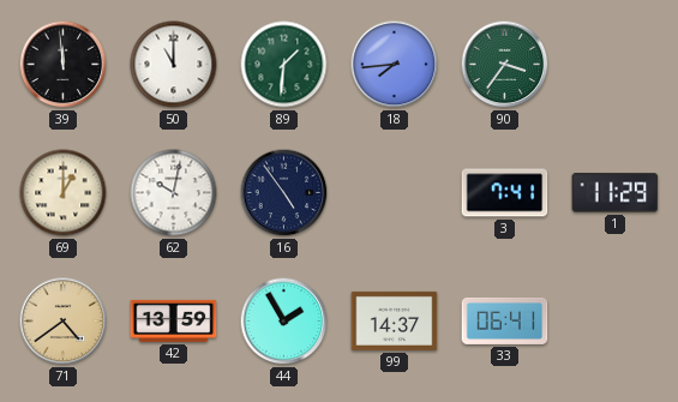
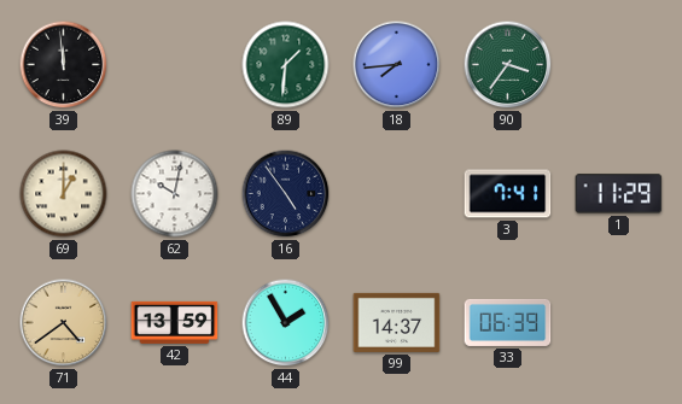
50: 11:00 -> none (174, 65)
33: 06:41 -> 06:39 (508, 322)
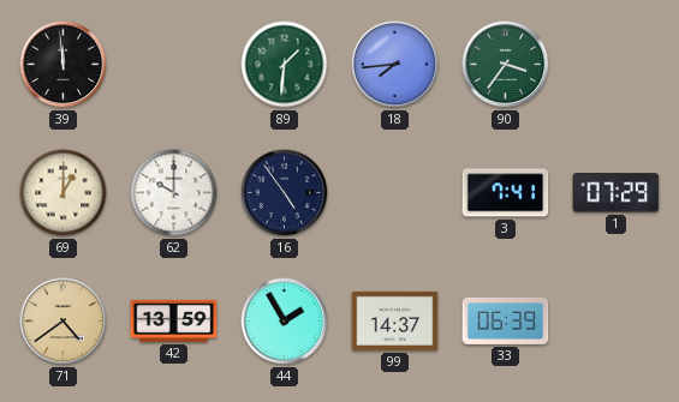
62: 10:02 -> 10:00 (174, 193)
1: 11:29 -> 07:29 (617, 193)
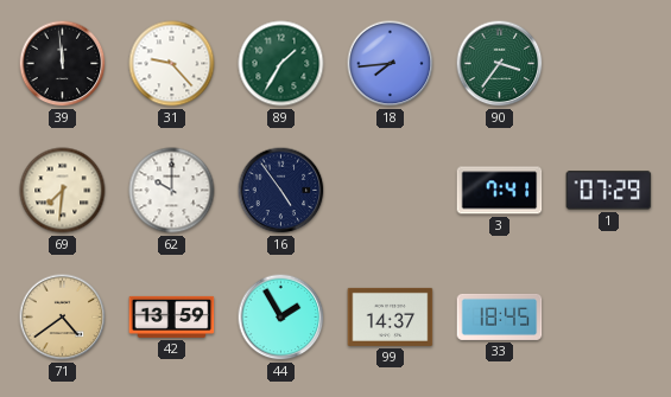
31: none -> 9:23 (172, 64)
89: 1:31 -> 1:35 (281, 64)
69: 1:00 -> 7:31 (63, 191)
33: 06:39 -> 18:45 (500, 316)
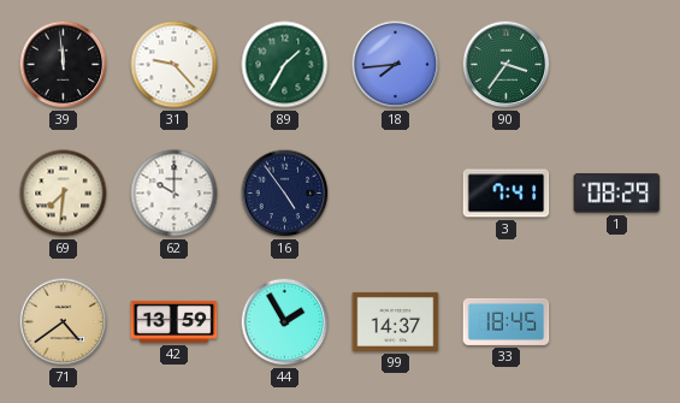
1: 07:29 -> 08:29 (617, 194)
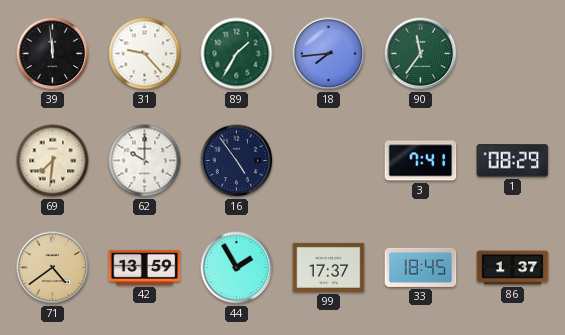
90: 3:36 -> 11:36 (421, 54)
99: 14:37 -> 17:37 (329, 267)
86: none -> 1:37 (513, 268)
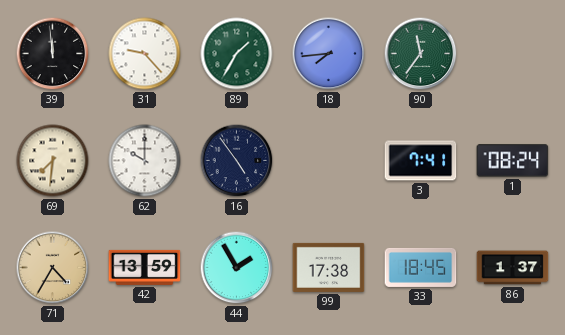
1: 08:29 -> 08:24 (513, 161)
71: 4:39 -> 4:35 (53, 268)
99: 17:37 -> 17:38 (329, 267)
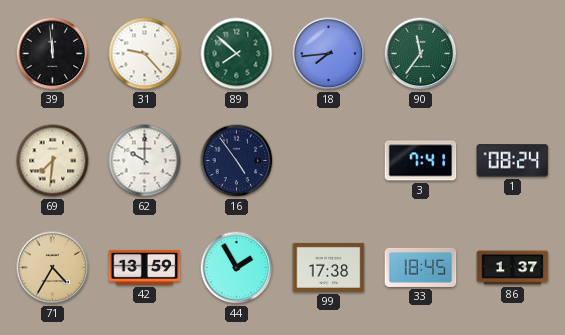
89: 1:35 -> 7:52 (237, 54)
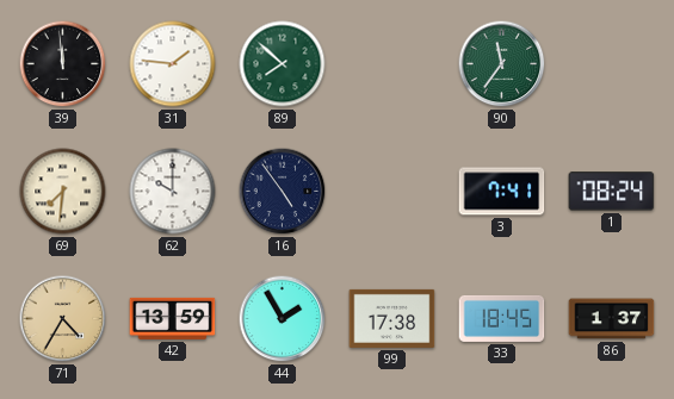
31: 9:23 -> 1:46 (173, 64)
18: 7:44 -> none (329, 54)
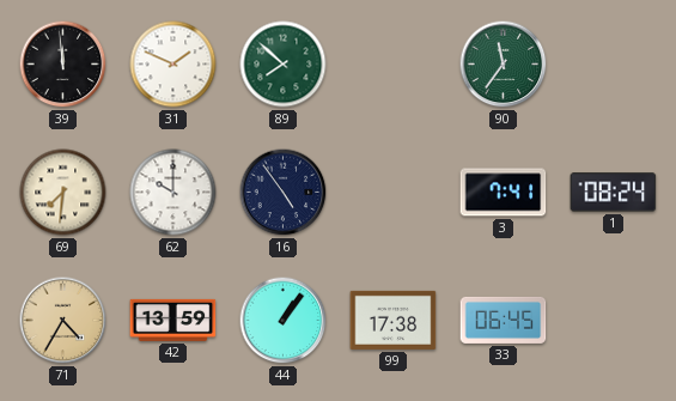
31: 1:46 -> 1:49 (173, 65)
44: 1:55 -> 1:06 (284, 321)
33: 18:45 -> 06:45 (504, 320)
86: 1:37 -> none (612, 319)
